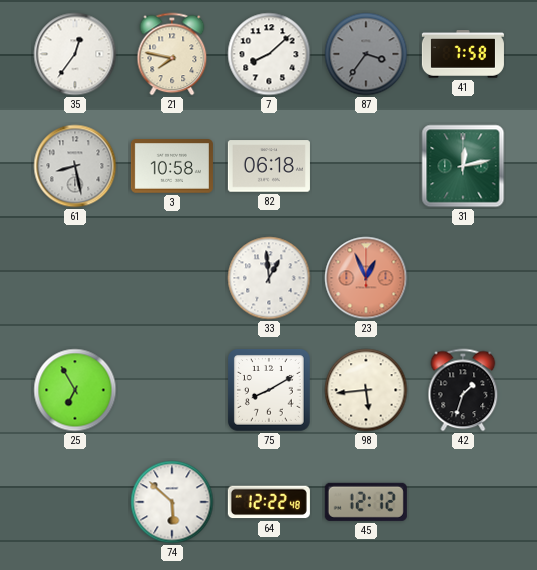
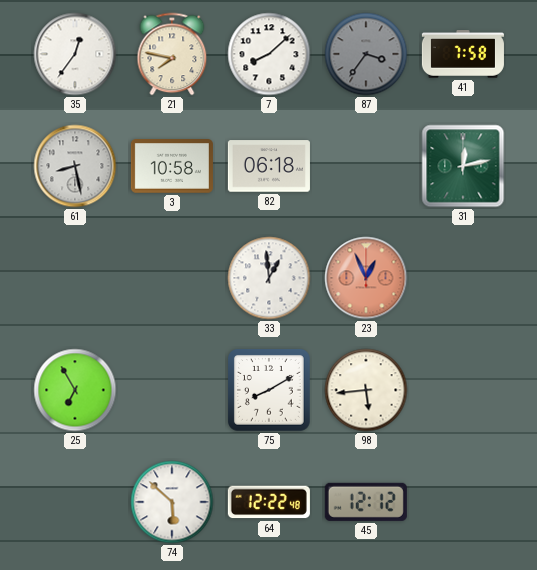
42: 1:33 -> none (463, 390)
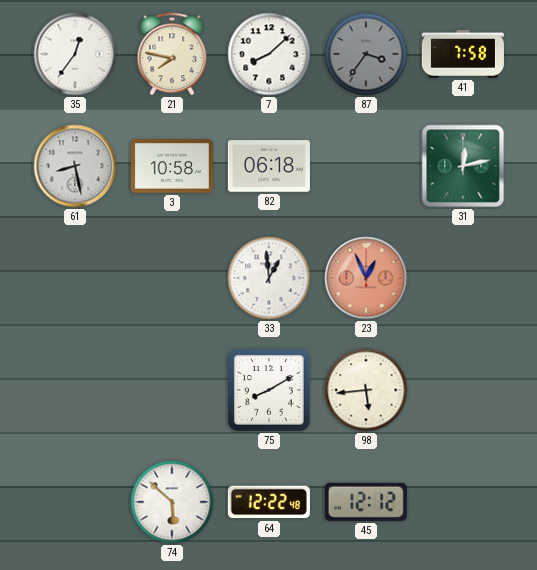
25: 6:55 -> none (75, 390)
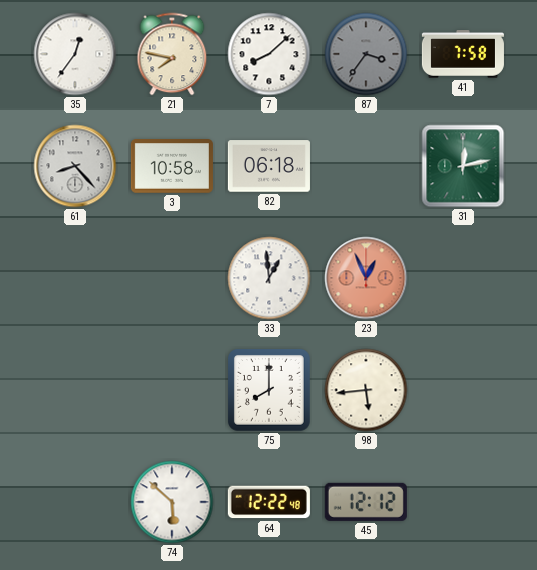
61: 8:28 -> 8:23 (75, 166)
75: 8:10 -> 8:00 (270, 391)
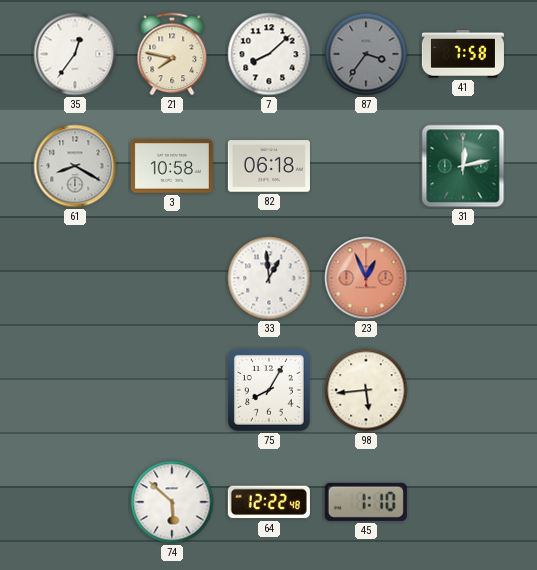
61: 8:23 -> 8:20 (75, 166)
75: 8:00 -> 8:05 (270, 391)
45: 12:12 -> 1:10 (366, 502)
